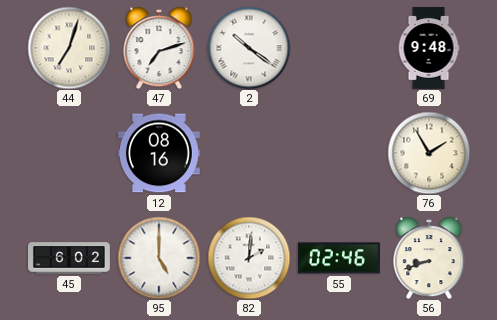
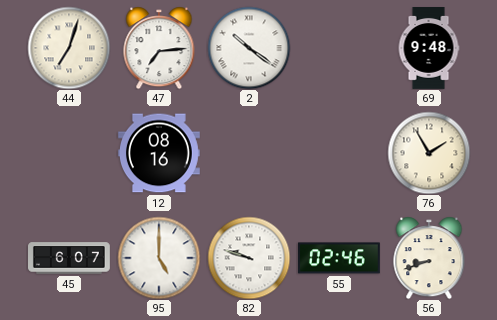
47: 7:12 -> 7:14 (159, 48)
45: 6:02 -> 6:07 (70, 258)
82: 2:01 -> 9:48 (249, 258)
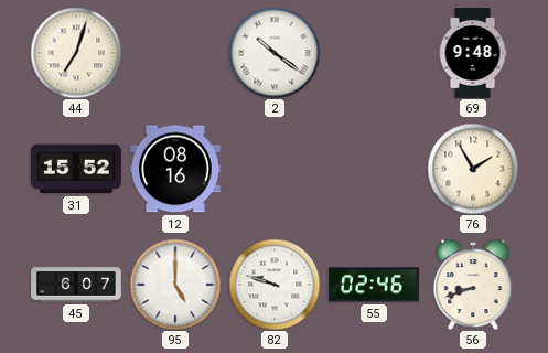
47: 7:14 -> none (159, 48)
31: none -> 15:52 (76, 169)
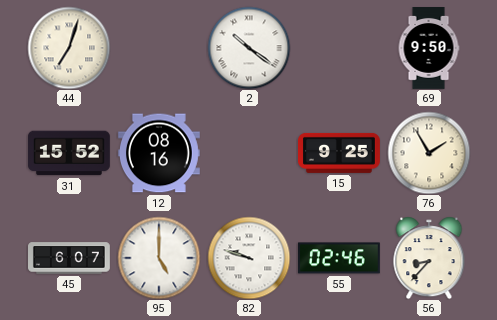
69: 9:48 -> 9:50 (429, 49)
15: none -> 9:25 (340, 153)
56: 8:42 -> 8:37 (429, 258)
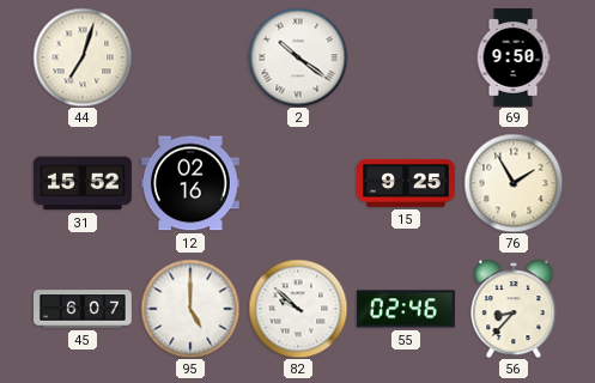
12: 08:16 -> 02:16 (190, 183)
82: 9:48 -> 9:52 (298, 309)
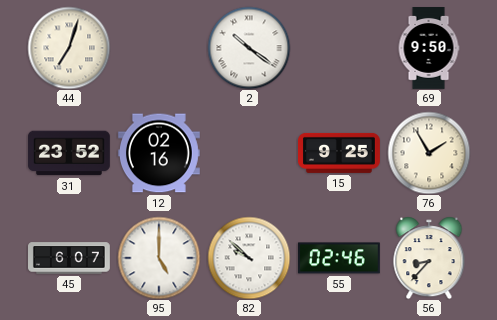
31: 15:52 -> 23:52 (69, 153)
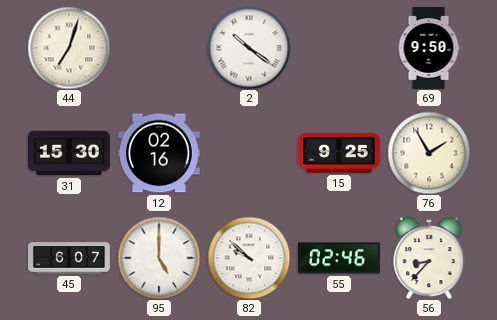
31: 23:52 -> 15:30 (69, 153)
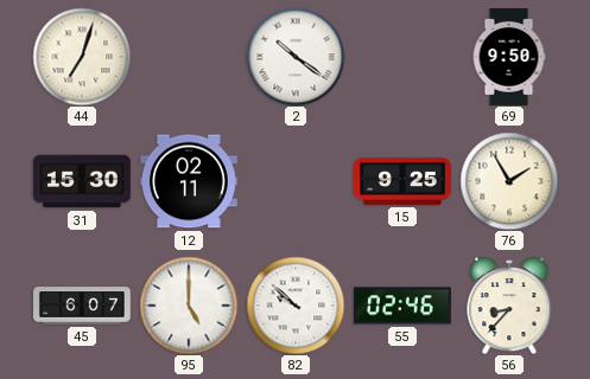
12: 02:16 -> 02:11 (189, 181)
